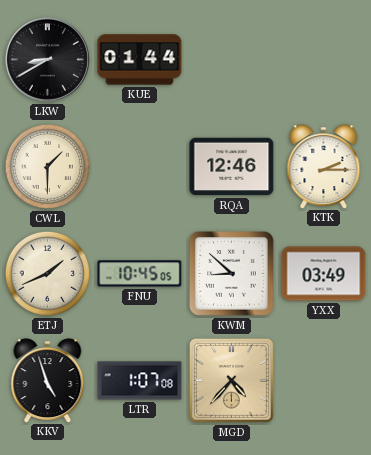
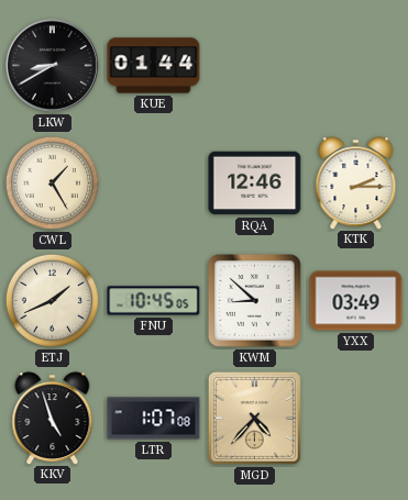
CWL: 1:30 -> 1:25 (52, 182)
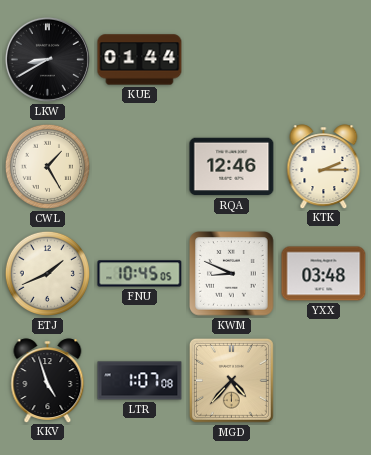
KWM: 8:52 -> 8:49 (232, 274)
YXX: 03:49 -> 03:48 (324, 274)
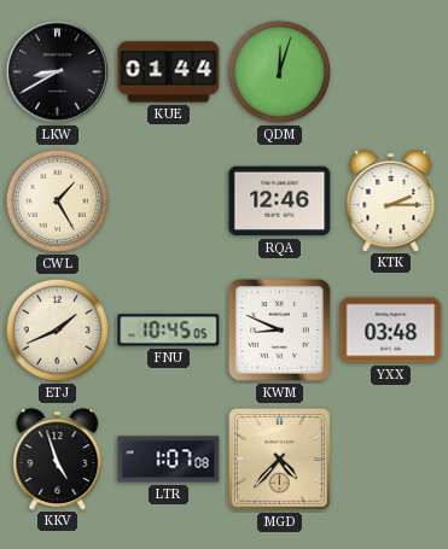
QDM: none -> 12:03 (279, 71)
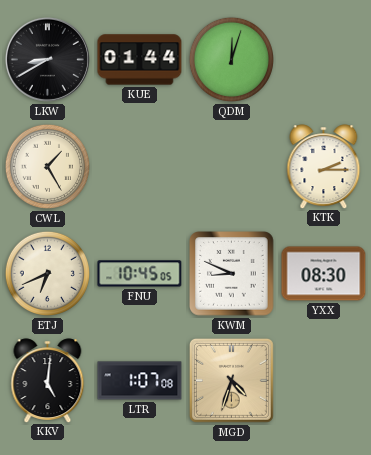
RQA: 12:46 -> none (280, 202)
ETJ: 1:41 -> 6:41 (47, 273)
YXX: 03:48 -> 08:30 (324, 274)
KKV: 4:57 -> 5:01 (48, 380)
MGD: 4:37 -> 4:33 (231, 380)
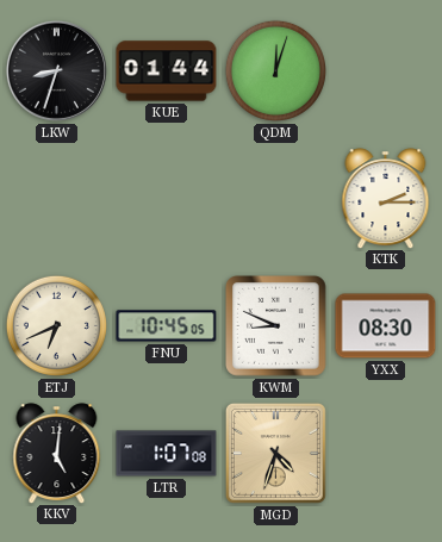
LKW: 8:40 -> 8:33 (56, 70)
CWL: 1:25 -> none (47, 166)
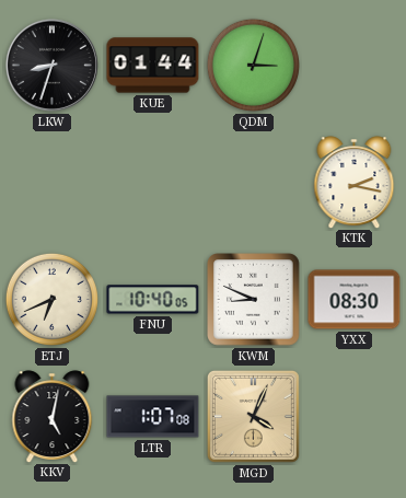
QDM: 12:03 -> 3:03 (253, 65)
KTK: 2:15 -> 2:17 (355, 182)
FNU: 10:45 -> 10:40 (153, 300)
KKV: 5:01 -> 5:02 (53, 416)
MGD: 4:33 -> 4:04 (253, 416)
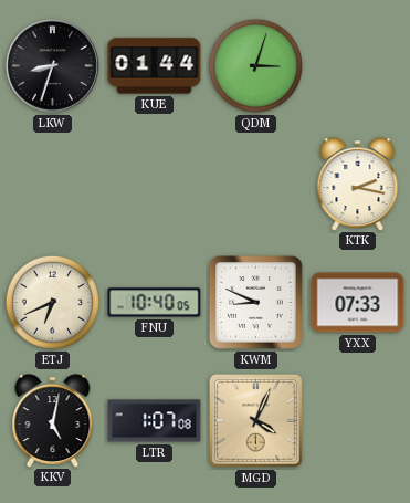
YXX: 08:30 -> 07:33 (358, 303)
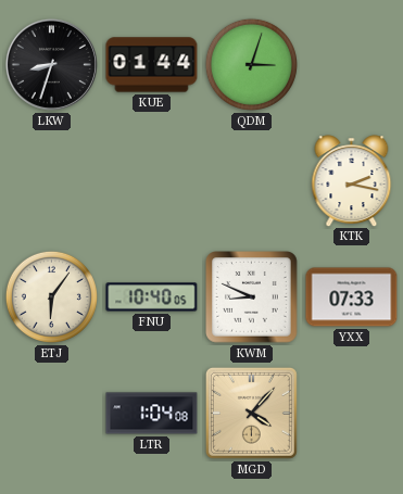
ETJ: 6:41 -> 6:06 (51, 296)
KKV: 5:02 -> none (53, 420)
LTR: 1:07 -> 1:04 (152, 414)
MGD: 4:04 -> 4:07 (251, 413)
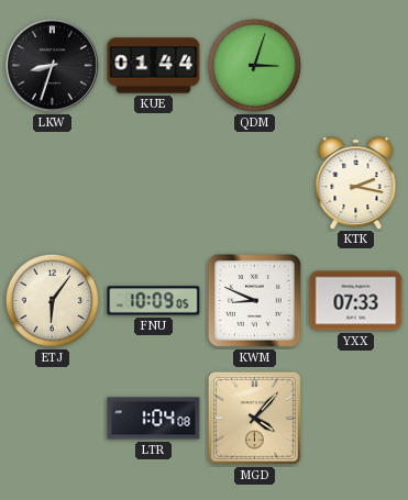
FNU: 10:40 -> 10:09 (154, 301)
